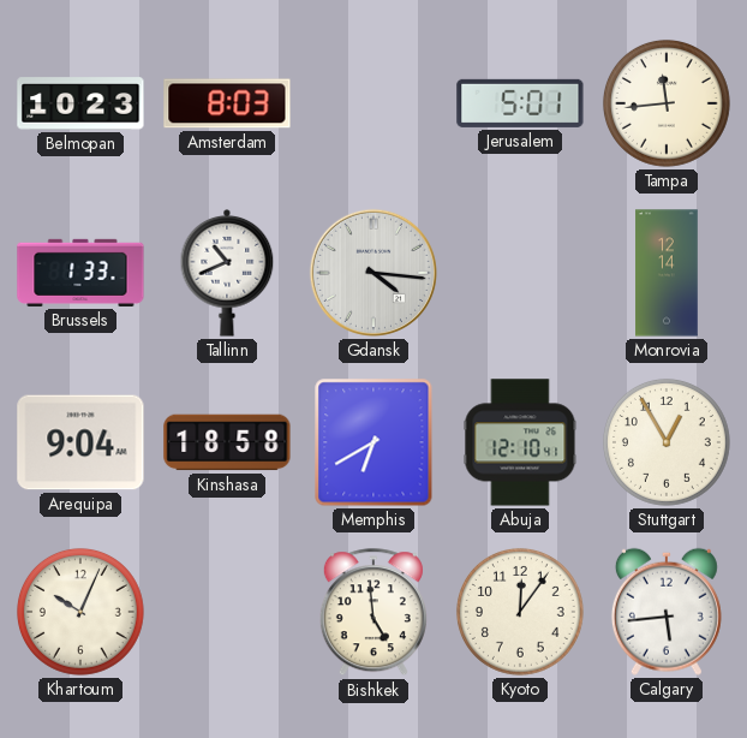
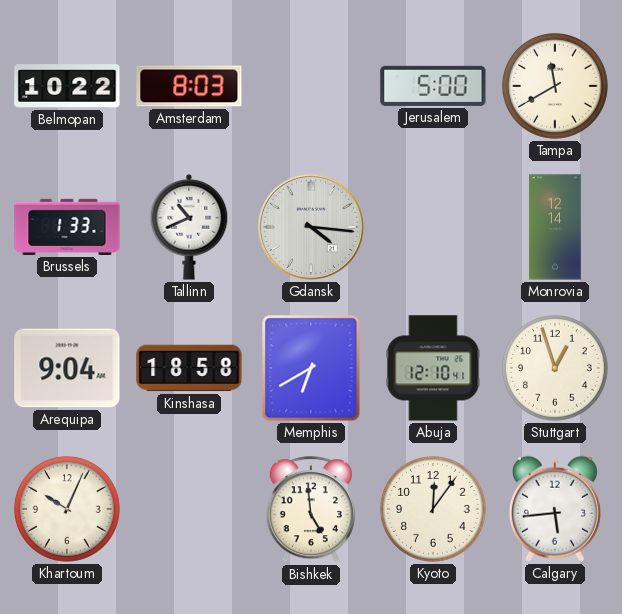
Belmopan: 10:23 -> 10:22 (67, 86)
Jerusalem: 5:01 -> 5:00 (433, 86)
Tampa: 11:44 -> 11:40 (555, 86)
Stuttgart: 12:55 -> 12:57 (555, 368)
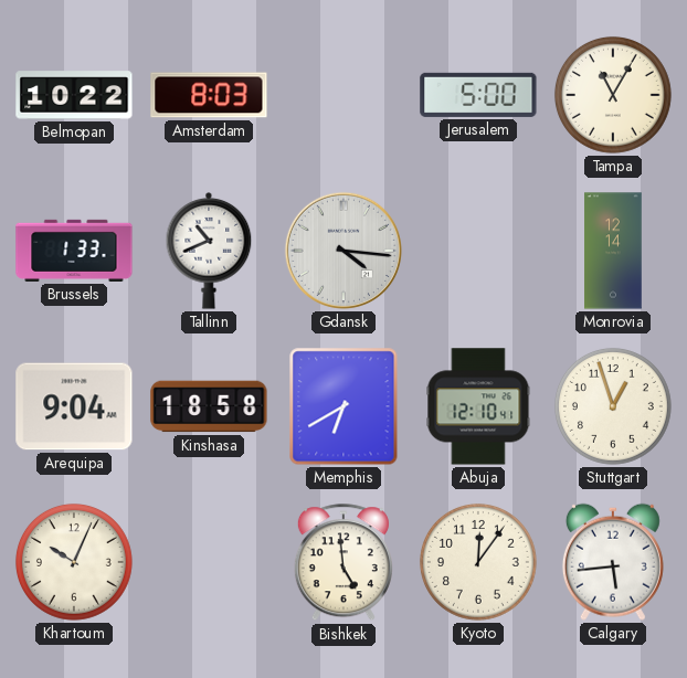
Tampa: 11:40 -> 11:05 (613, 95)
